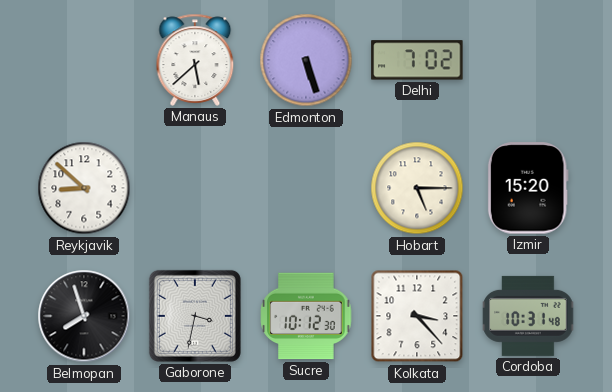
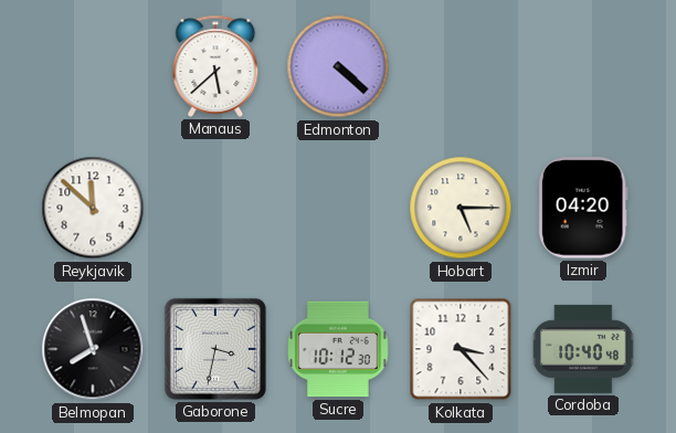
Edmonton: 5:27 -> 4:22 (338, 66)
Delhi: 7:02 -> none (417, 60)
Reykjavik: 8:52 -> 11:52 (93, 208)
Izmir: 15:20 -> 04:20 (583, 208)
Cordoba: 10:31 -> 10:40 (583, 349)
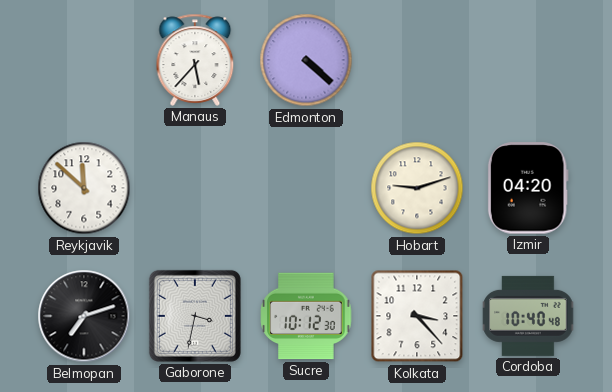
Manaus: 5:38 -> 5:37 (195, 60)
Hobart: 5:15 -> 9:12 (417, 188)
Belmopan: 7:57 -> 7:12 (84, 316)
